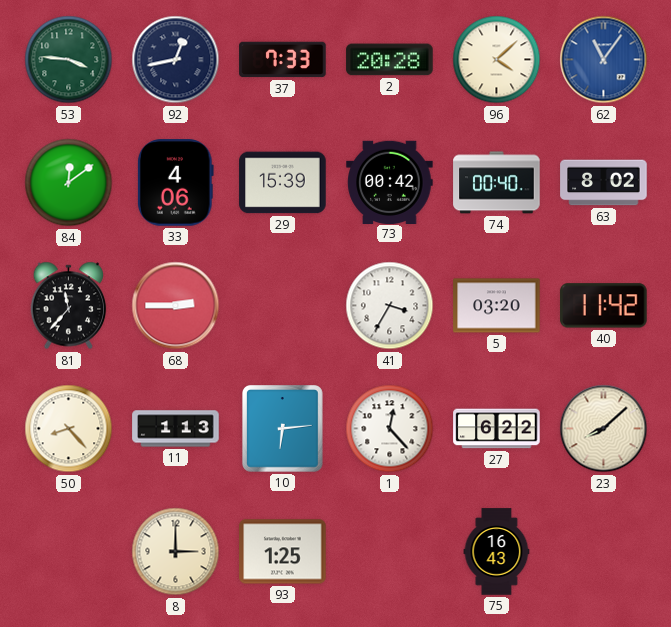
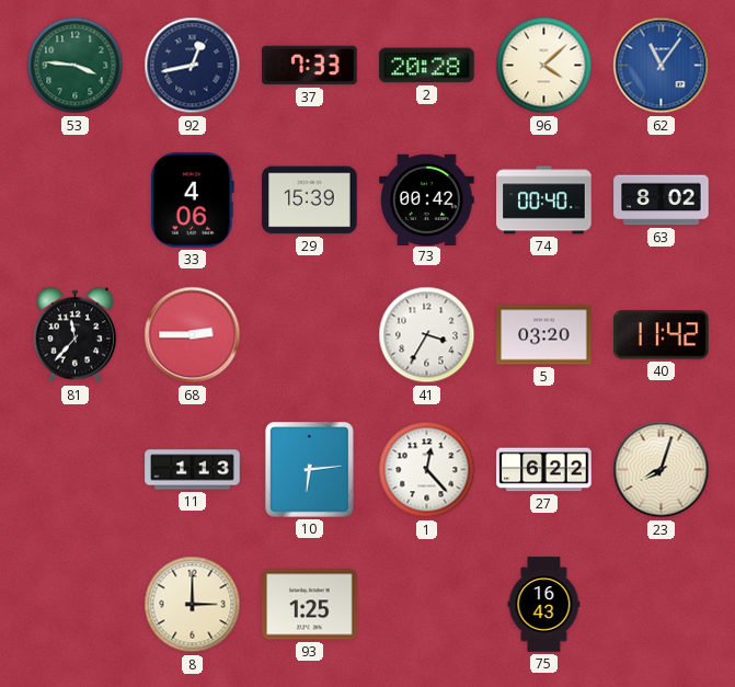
84: 12:09 -> none (69, 183)
50: 8:23 -> none (69, 429)
23: 8:08 -> 8:03 (662, 470)
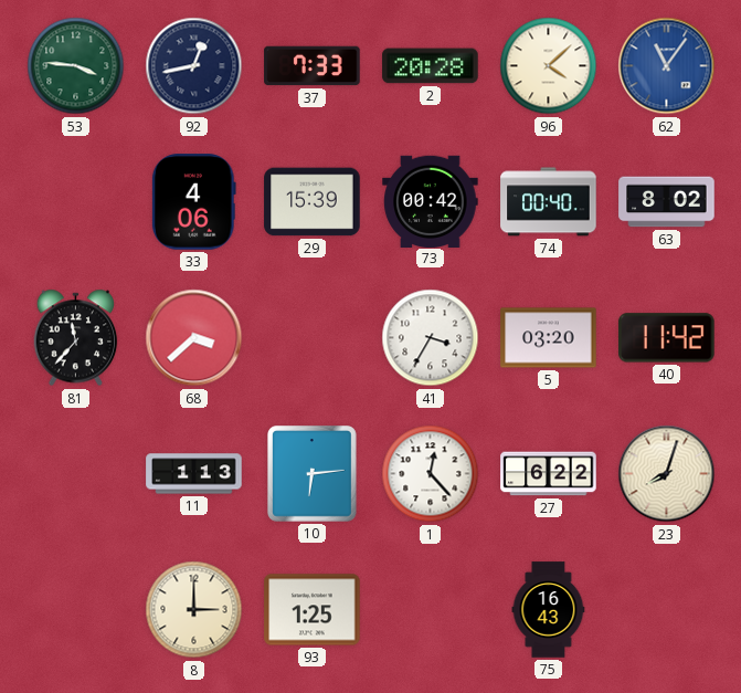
68: 2:45 -> 3:38 (194, 338)
